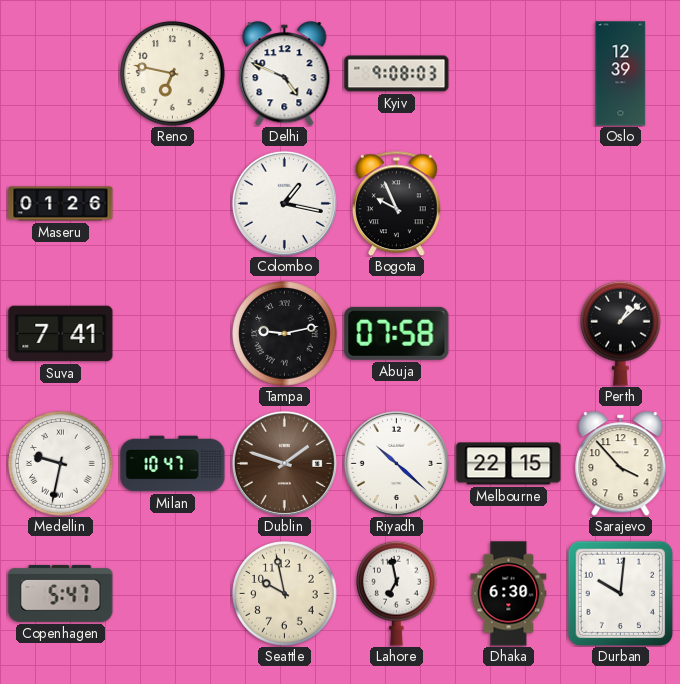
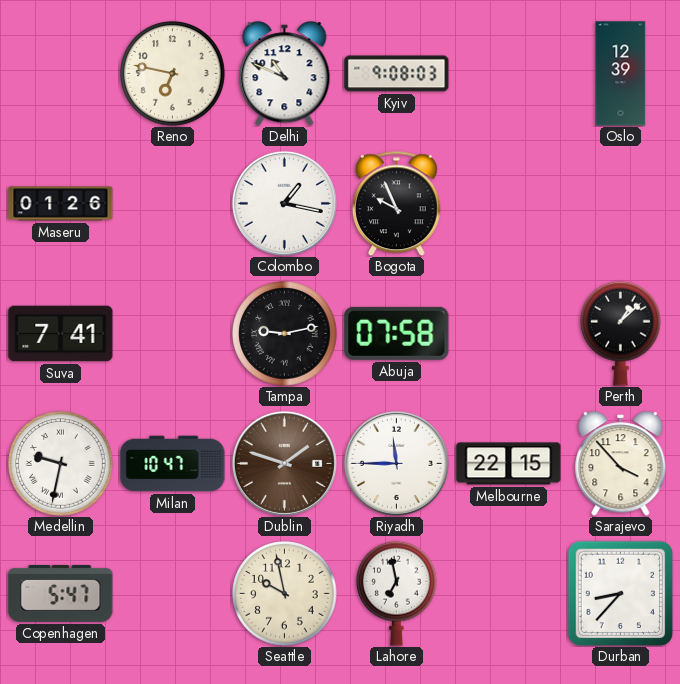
Delhi: 4:49 -> 10:49 (285, 74)
Riyadh: 10:22 -> 11:45 (396, 463)
Dhaka: 6:30 -> none (509, 594)
Durban: 10:01 -> 8:37 (620, 593)
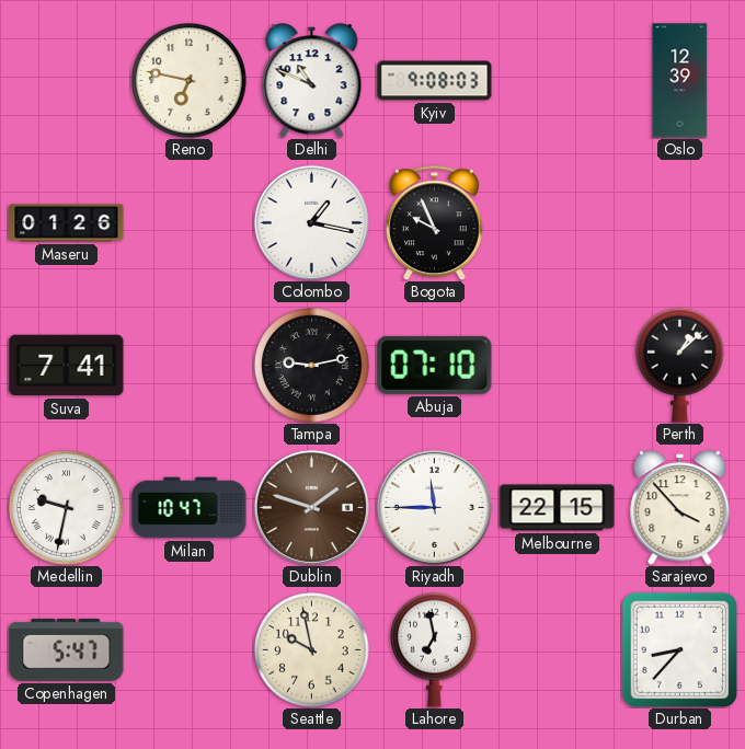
Abuja: 07:58 -> 07:10 (435, 365)
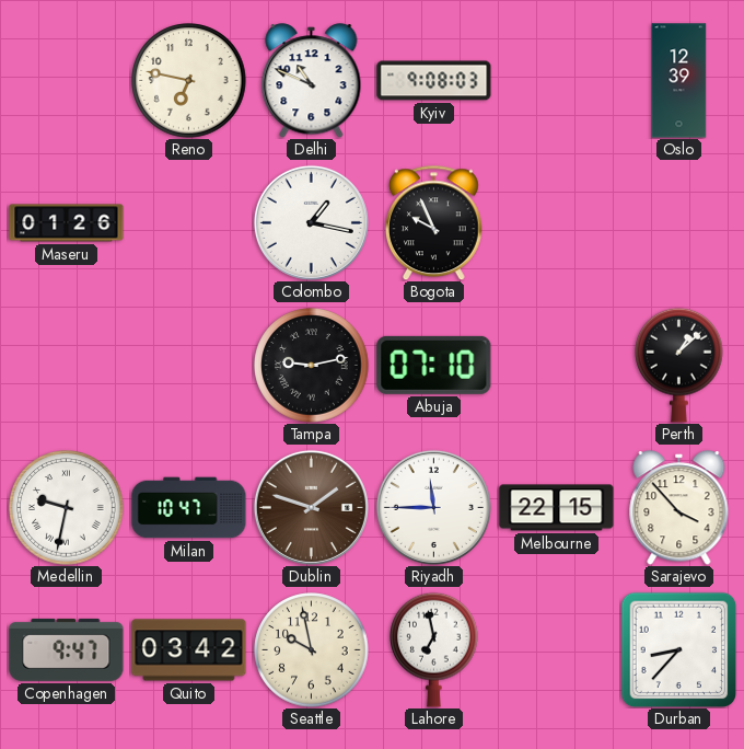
Suva: 7:41 -> none (67, 366)
Copenhagen: 5:47 -> 9:47 (67, 649)
Quito: none -> 03:42 (189, 650)
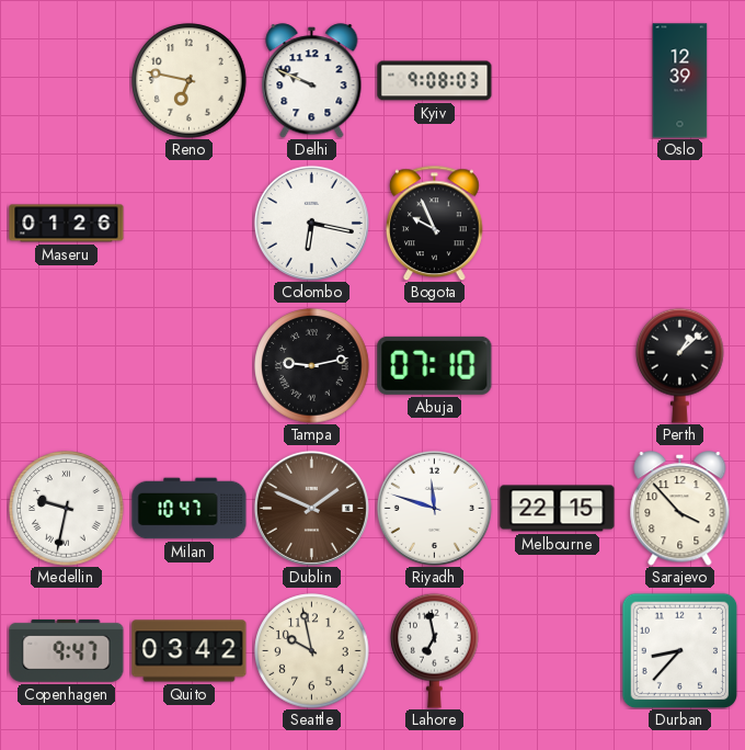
Delhi: 10:49 -> 9:49 (312, 81)
Colombo: 1:17 -> 6:17 (311, 223)
Dublin: 1:48 -> 1:49 (311, 508)
Riyadh: 11:45 -> 11:48 (434, 508)
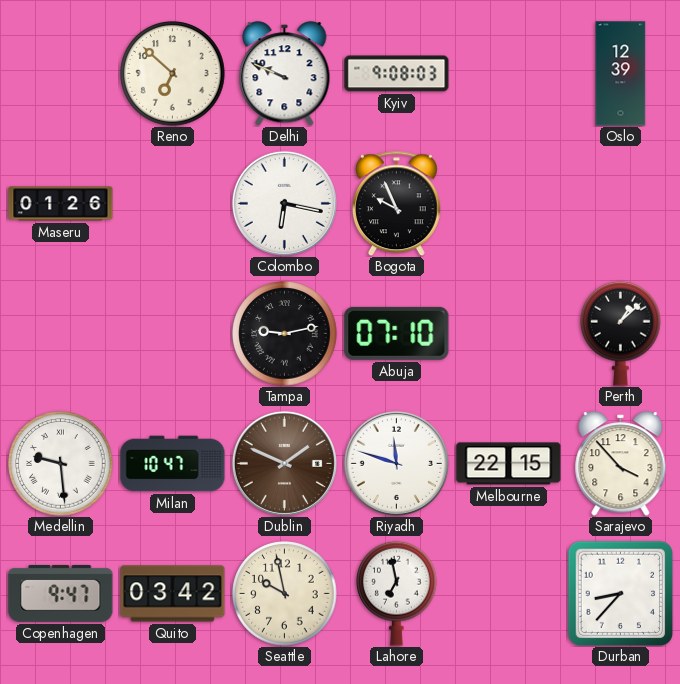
Reno: 6:47 -> 6:52 (173, 74)
Medellin: 9:32 -> 9:29 (61, 464)
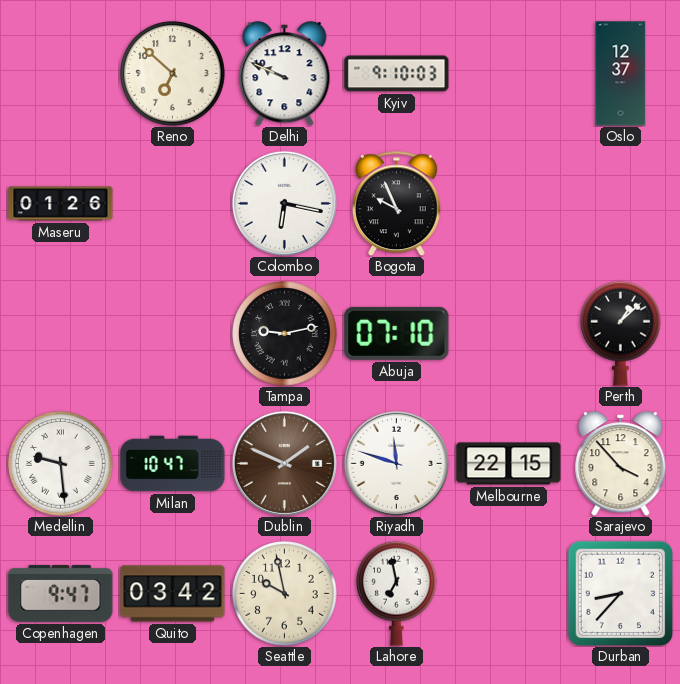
Kyiv: 9:08 -> 9:10 (397, 74)
Oslo: 12:39 -> 12:37 (621, 74)
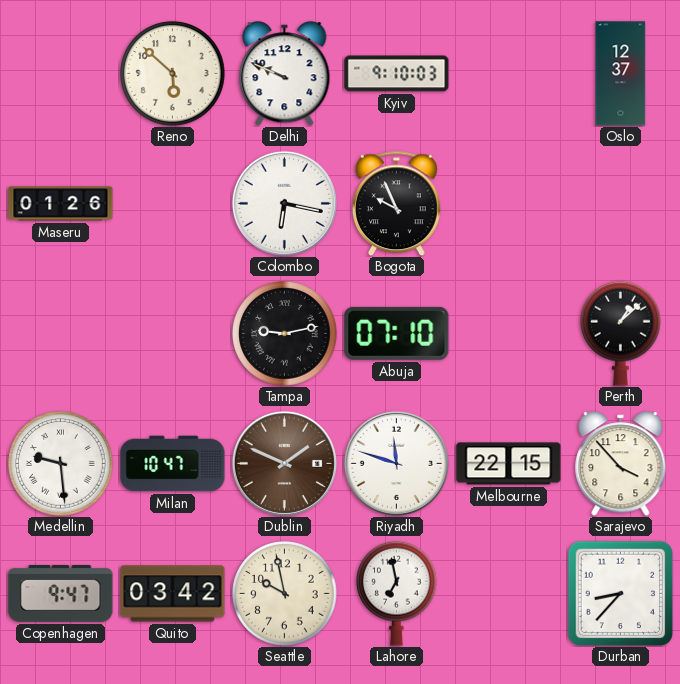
Reno: 6:52 -> 5:52 (173, 74)
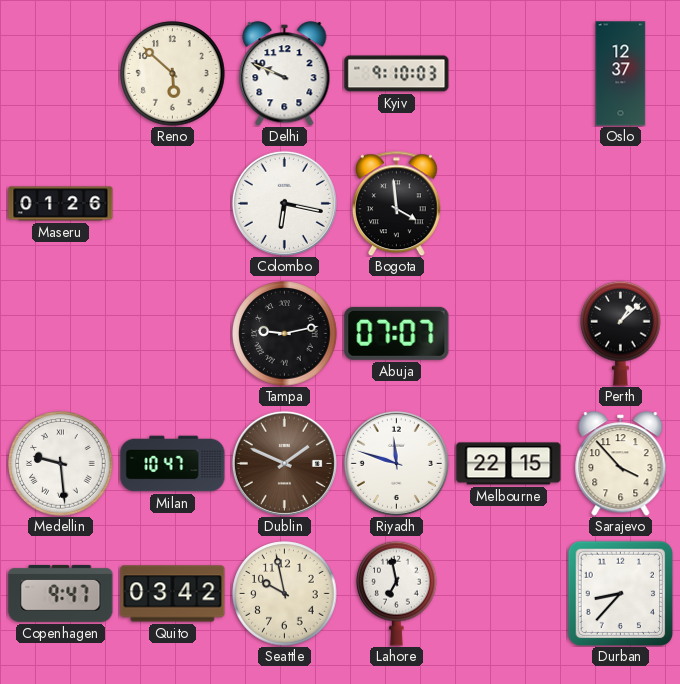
Bogota: 9:56 -> 3:59 (396, 203)
Abuja: 07:10 -> 07:07 (397, 333)
